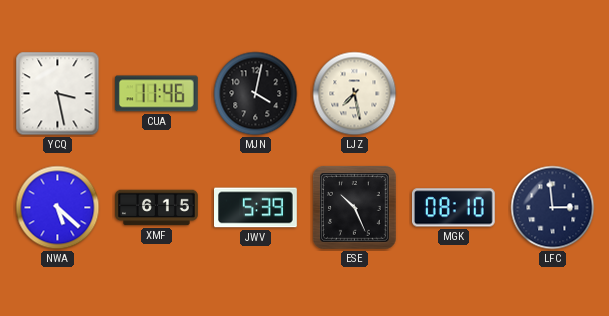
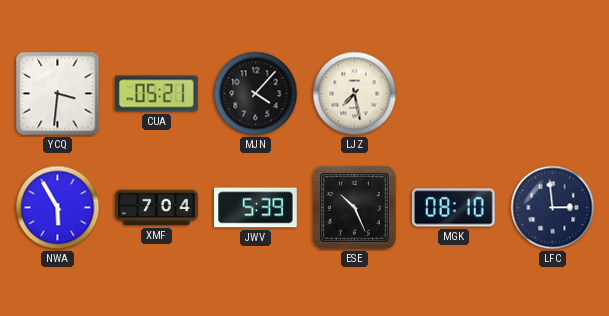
YCQ: 3:28 -> 3:31 (58, 94)
CUA: 11:46 -> 05:21 (156, 94)
MJN: 4:02 -> 4:07 (256, 94)
NWA: 5:22 -> 5:55 (58, 208)
XMF: 6:15 -> 7:04 (157, 208)
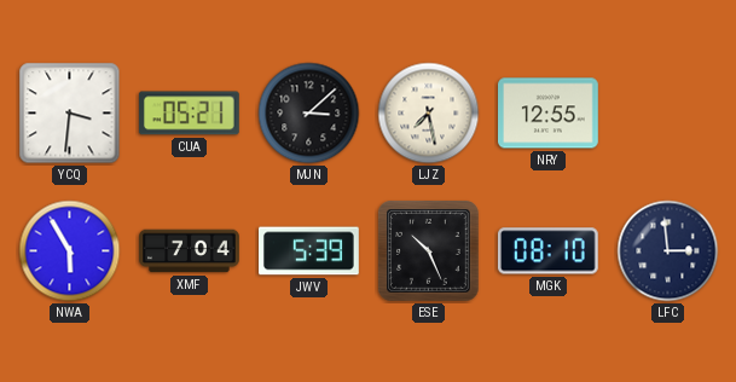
MJN: 4:07 -> 3:08 (309, 114)
NRY: none -> 12:55 (549, 114)
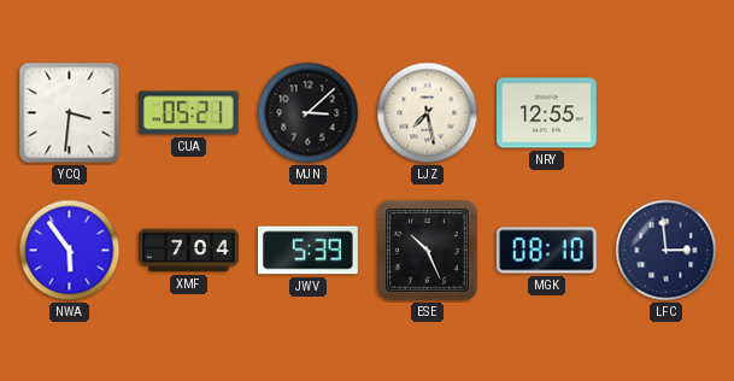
NWA: 5:55 -> 5:54 (70, 251)
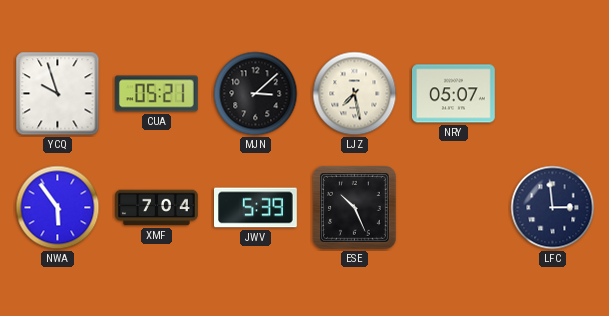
YCQ: 3:31 -> 9:57 (58, 94)
NRY: 12:55 -> 05:07 (454, 94)
MGK: 08:10 -> none (546, 251)
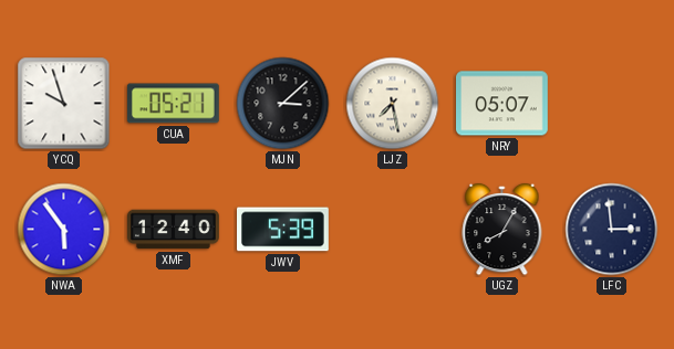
XMF: 7:04 -> 12:40 (174, 230)
ESE: 10:26 -> none (355, 208)
UGZ: none -> 8:05 (502, 230)
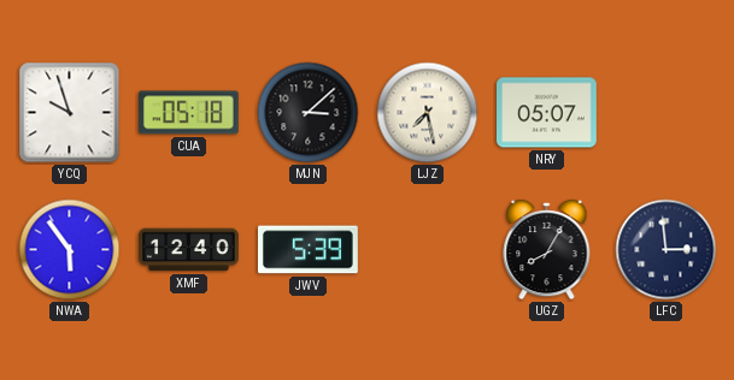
CUA: 05:21 -> 05:18 (188, 113)
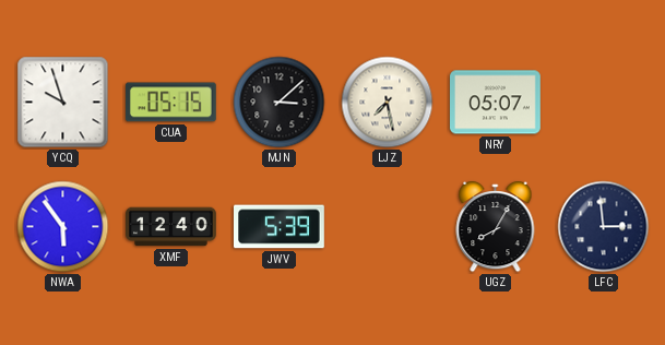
CUA: 05:18 -> 05:15 (170, 103)
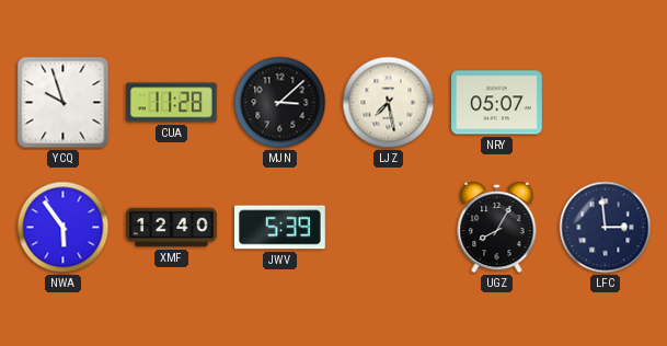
CUA: 05:15 -> 11:28 (171, 103)
